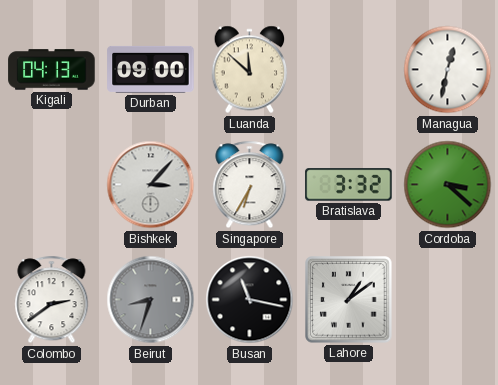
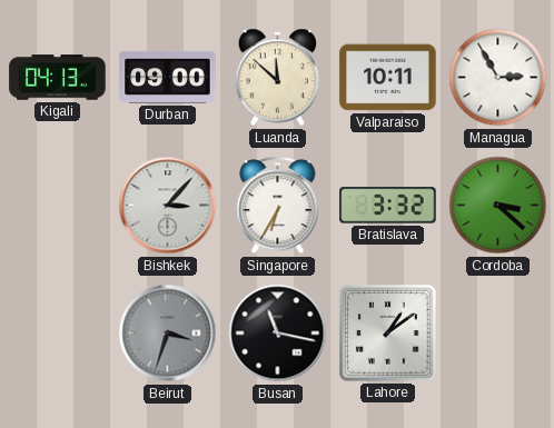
Valparaiso: none -> 10:11 (388, 78)
Managua: 12:32 -> 2:55 (498, 78)
Colombo: 2:39 -> none (52, 300)
Beirut: 8:33 -> 3:33 (168, 334)
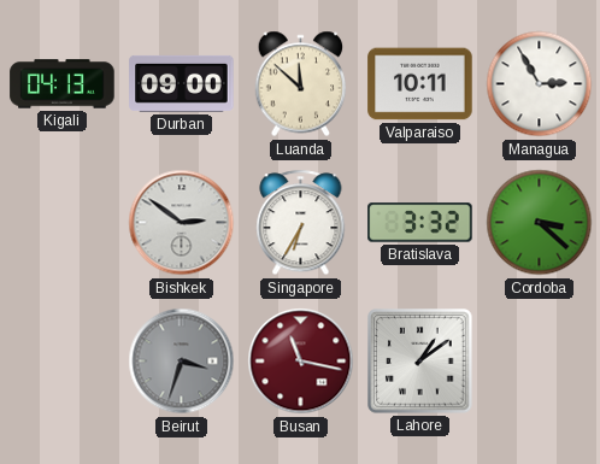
Bishkek: 3:07 -> 2:51 (182, 223)
Busan dial: black -> burgundy (301, 362)
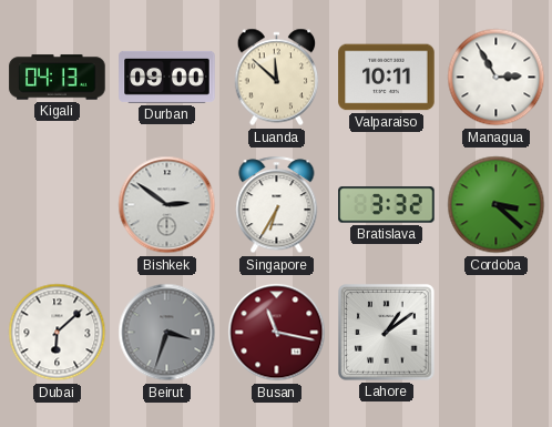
Dubai: none -> 6:08 (58, 333)
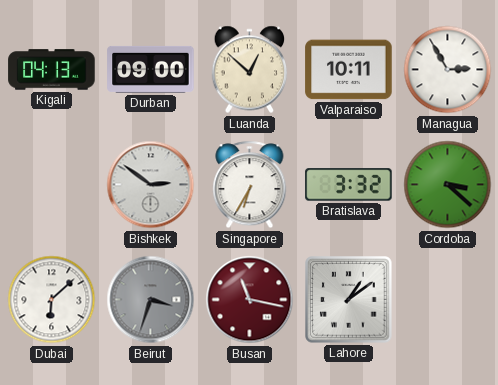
Luanda: 11:52 -> 12:52 (250, 70)
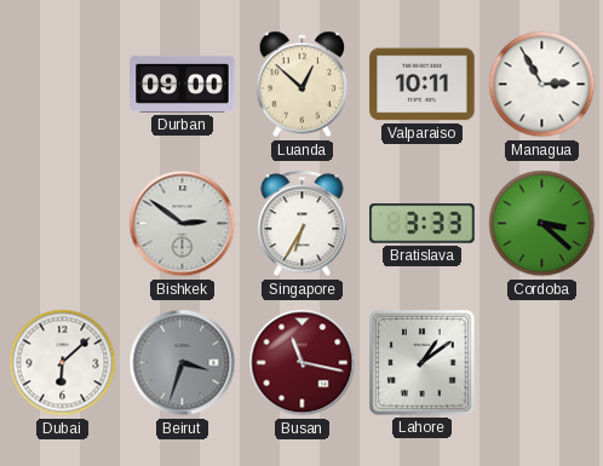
Kigali: 04:13 -> none (52, 70)
Bratislava: 3:32 -> 3:33 (423, 224)
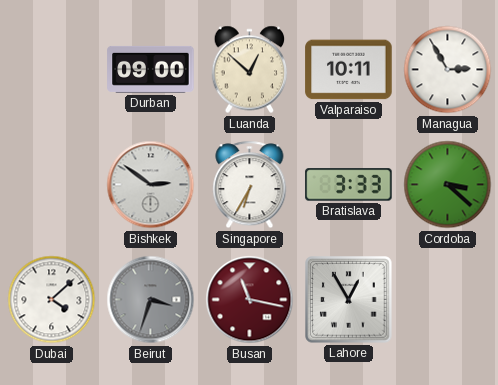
Dubai: 6:08 -> 4:08 (52, 300)
Lahore: 1:09 -> 12:55 (349, 300)
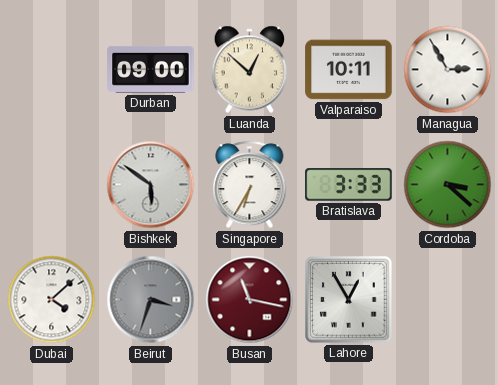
Bishkek: 2:51 -> 5:51 (151, 185)
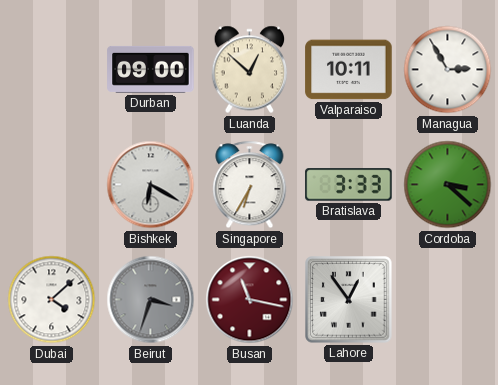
Bishkek: 5:51 -> 6:20 (151, 185)
Lahore: 12:55 -> 12:54 (349, 300)
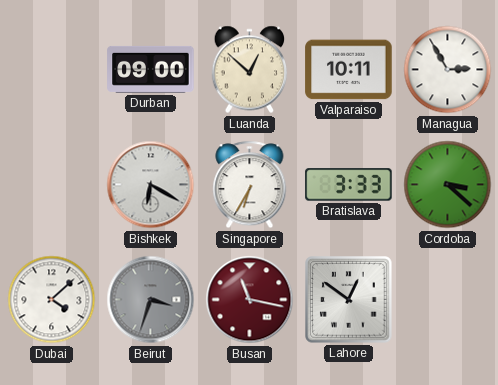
Lahore: 12:54 -> 12:51 (349, 300)
